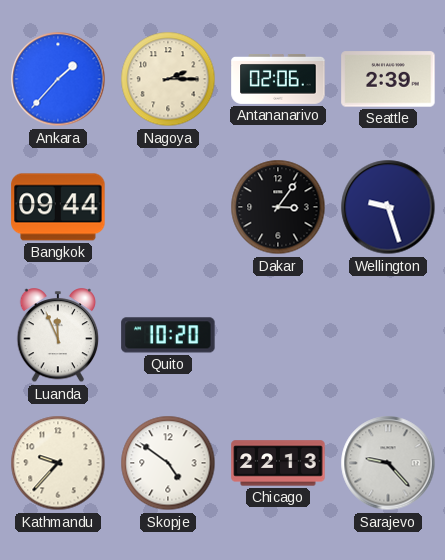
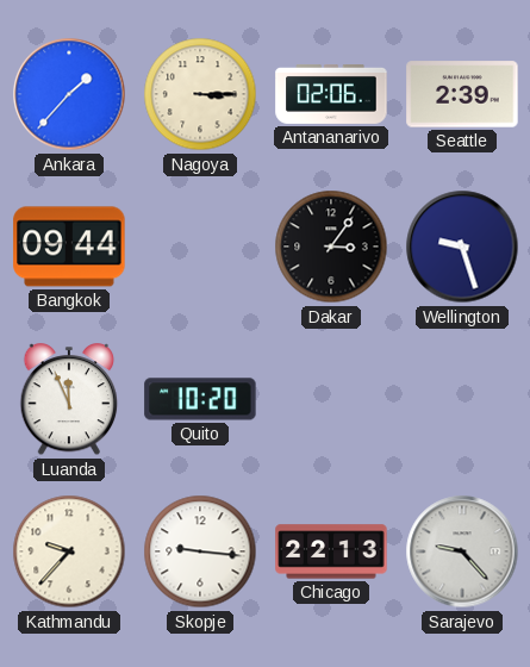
Nagoya: 2:15 -> 3:15 (200, 94)
Skopje: 4:51 -> 9:16 (200, 551)
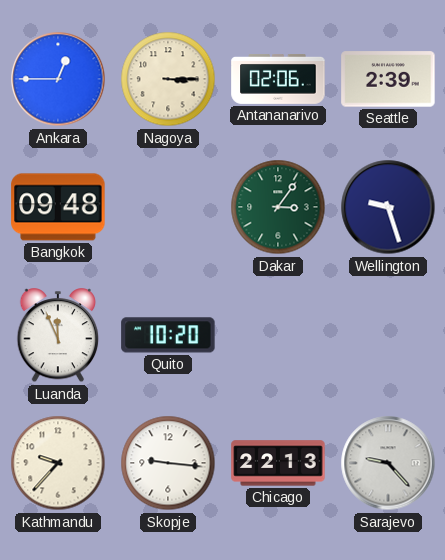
Ankara: 1:37 -> 12:45 (58, 79)
Bangkok: 09:44 -> 09:48 (58, 207)
Dakar dial: black -> green (278, 207)
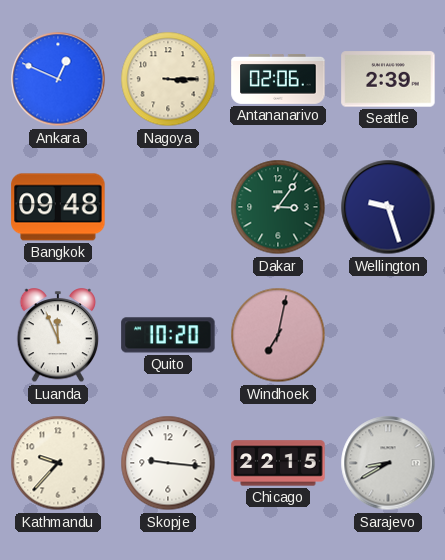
Ankara: 12:45 -> 12:49 (58, 79)
Windhoek: none -> 7:02 (278, 335)
Chicago: 22:13 -> 22:15 (278, 463)
Sarajevo: 9:23 -> 8:40 (388, 463)
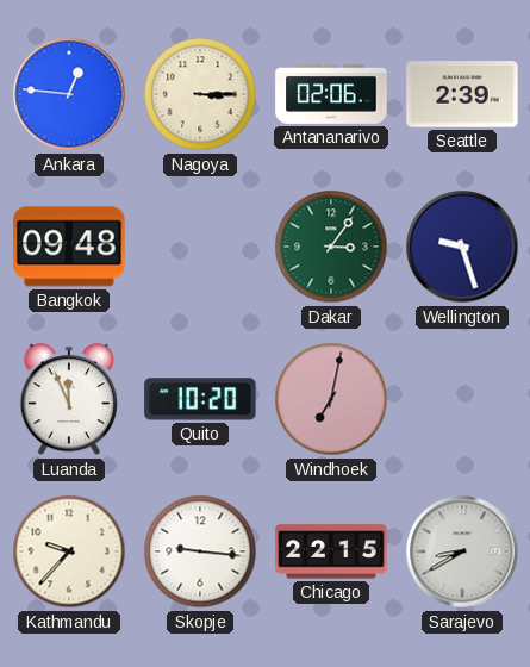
Ankara: 12:49 -> 12:46 (69, 94)
